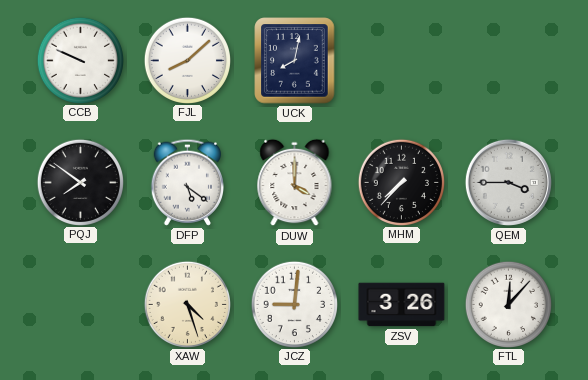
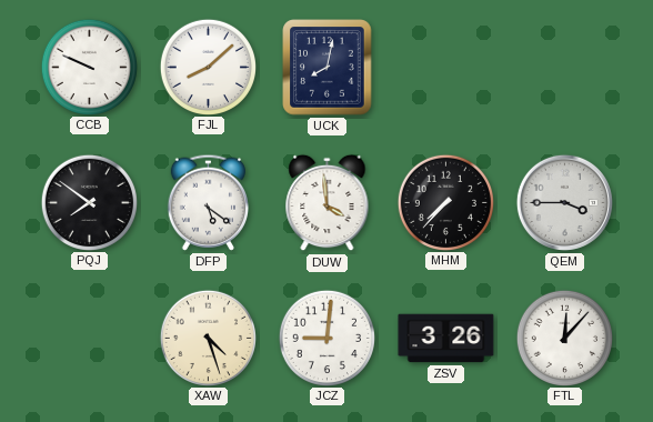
DUW: 4:00 -> 3:59 (328, 203)
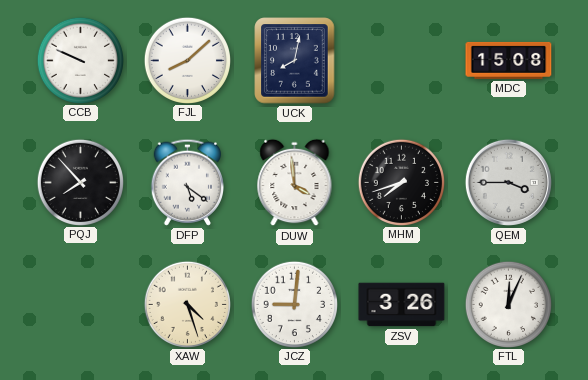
MDC: none -> 15:08 (509, 60)
PQJ: 7:51 -> 7:53 (80, 182)
MHM: 7:37 -> 7:42 (401, 182)
FTL: 12:07 -> 12:04 (508, 304)
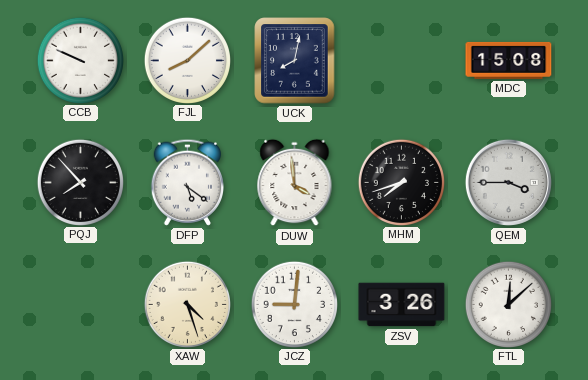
FTL: 12:04 -> 12:08 (508, 304)
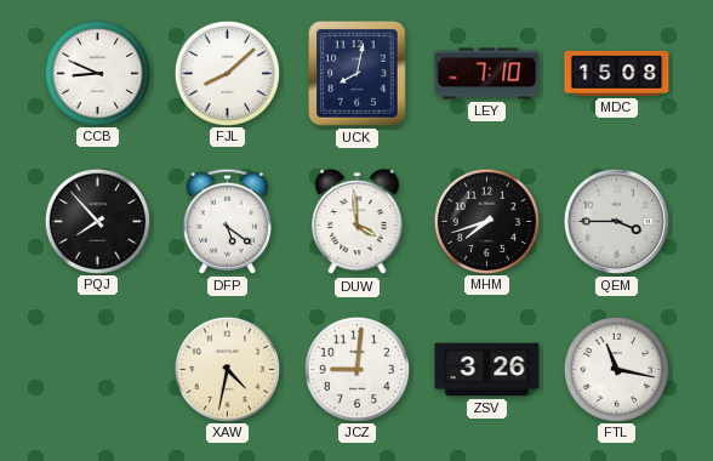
CCB: 9:49 -> 8:49 (97, 73)
LEY: none -> 7:10 (487, 74)
XAW: 4:27 -> 4:32 (227, 369)
FTL: 12:08 -> 11:17 (616, 369)
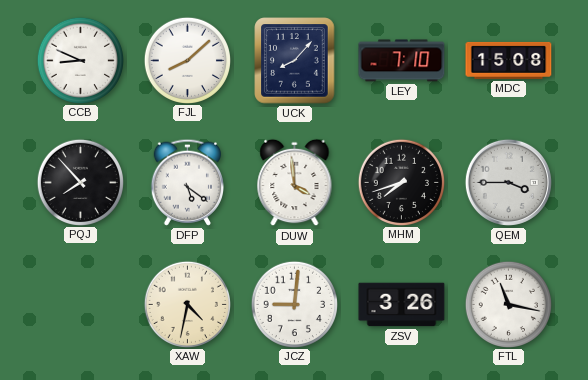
UCK: 8:02 -> 8:07 (295, 61)
